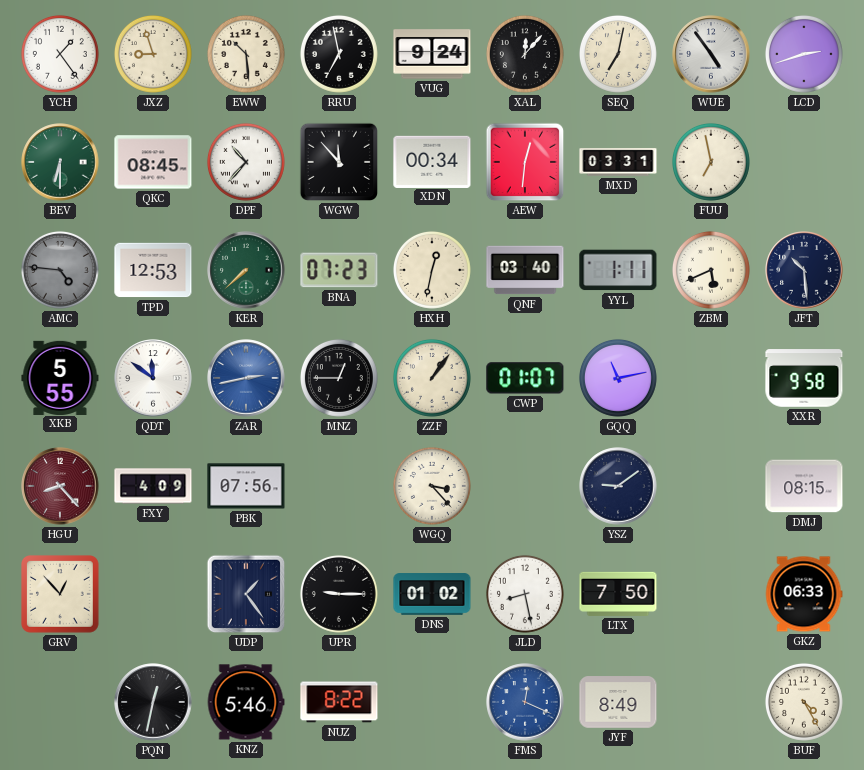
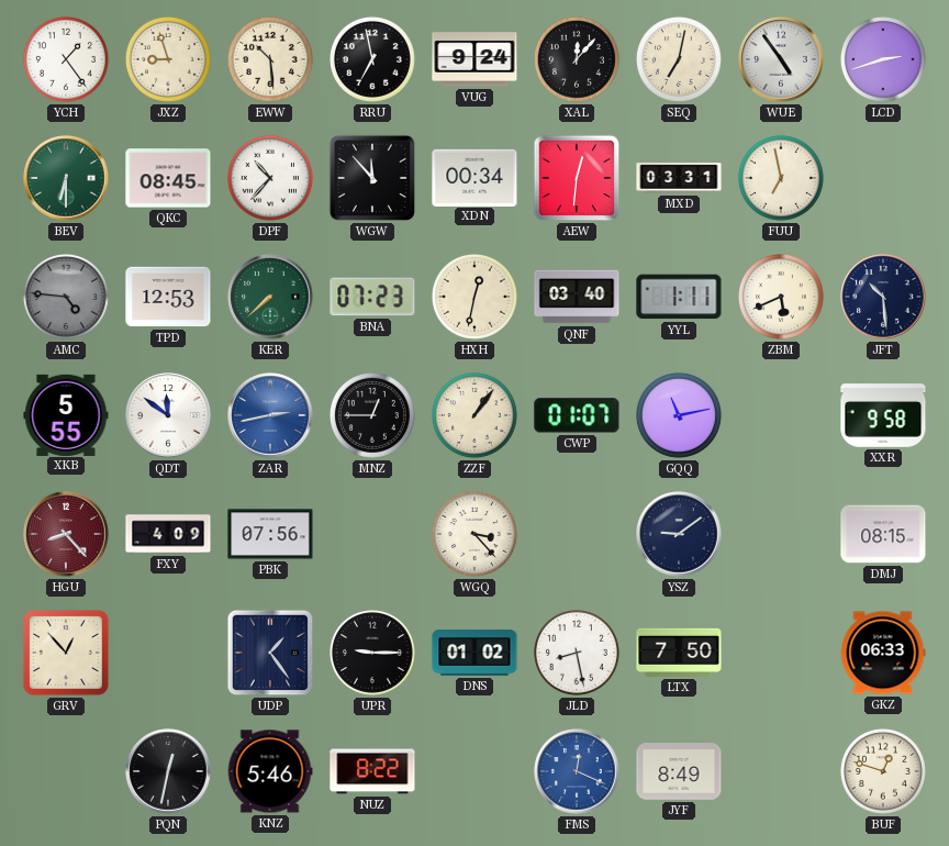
BUF: 4:25 -> 12:48 (883, 771)
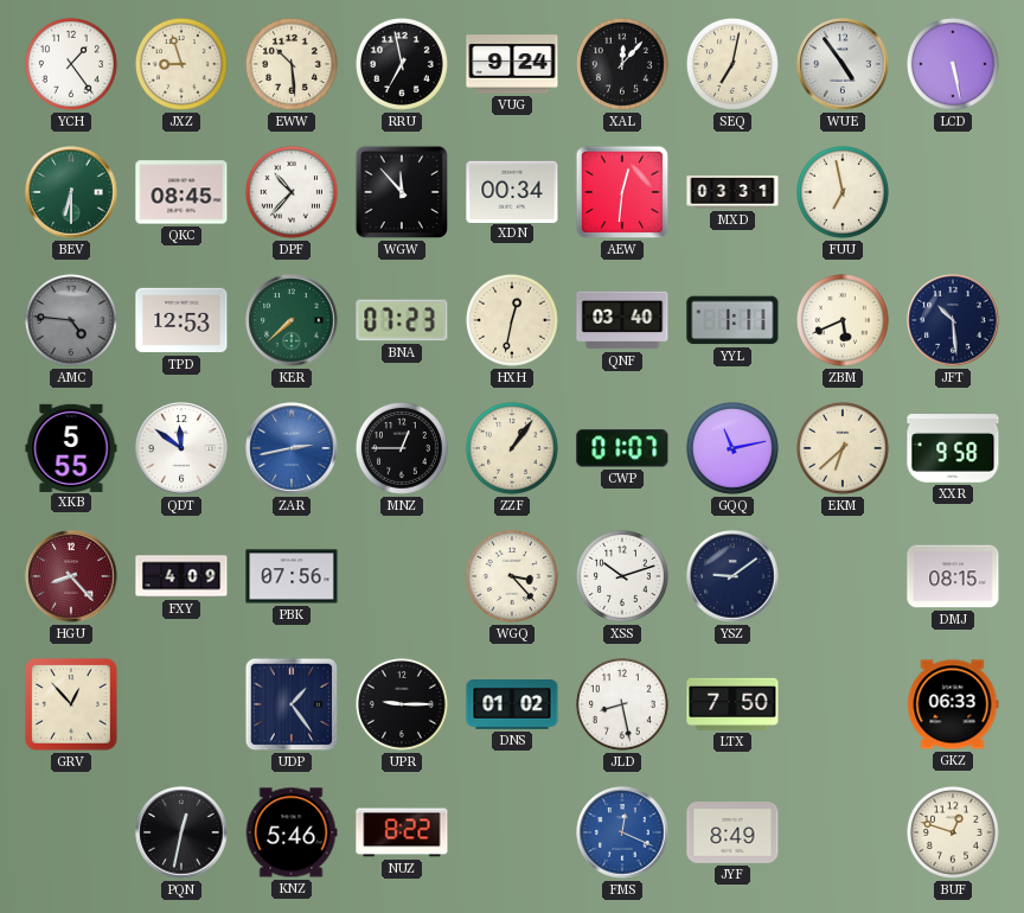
LCD: 2:42 -> 5:28 (953, 64)
EKM: none -> 6:38 (843, 448)
XSS: none -> 10:12 (622, 576)
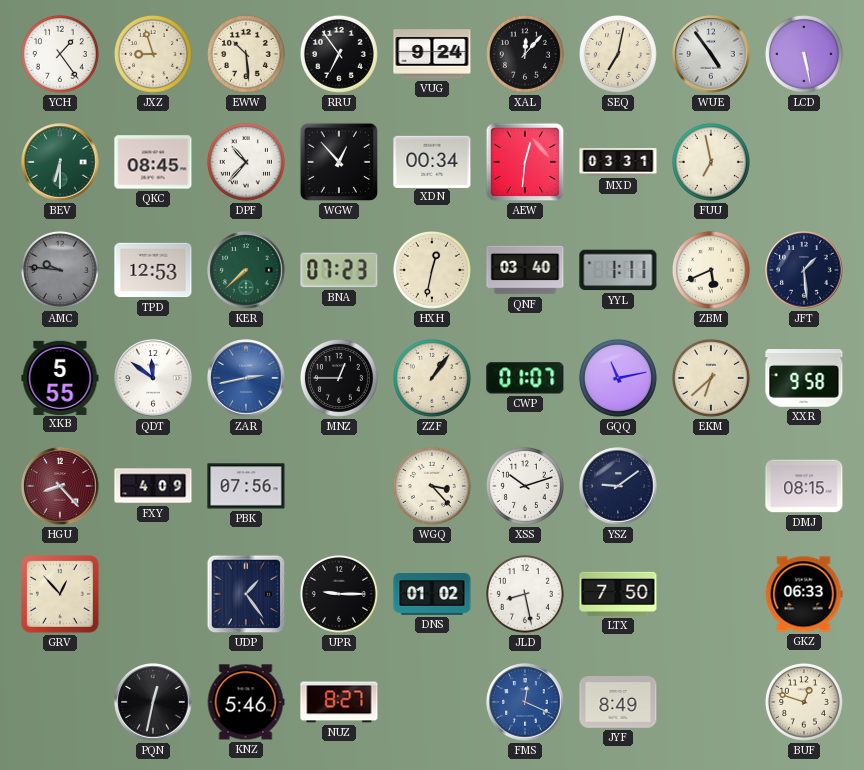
RRU: 6:58 -> 6:54 (339, 54)
WGW: 11:53 -> 12:53 (339, 162)
AMC: 4:46 -> 9:46 (60, 270)
JFT: 10:29 -> 1:29 (804, 270)
NUZ: 8:22 -> 8:27 (339, 702)
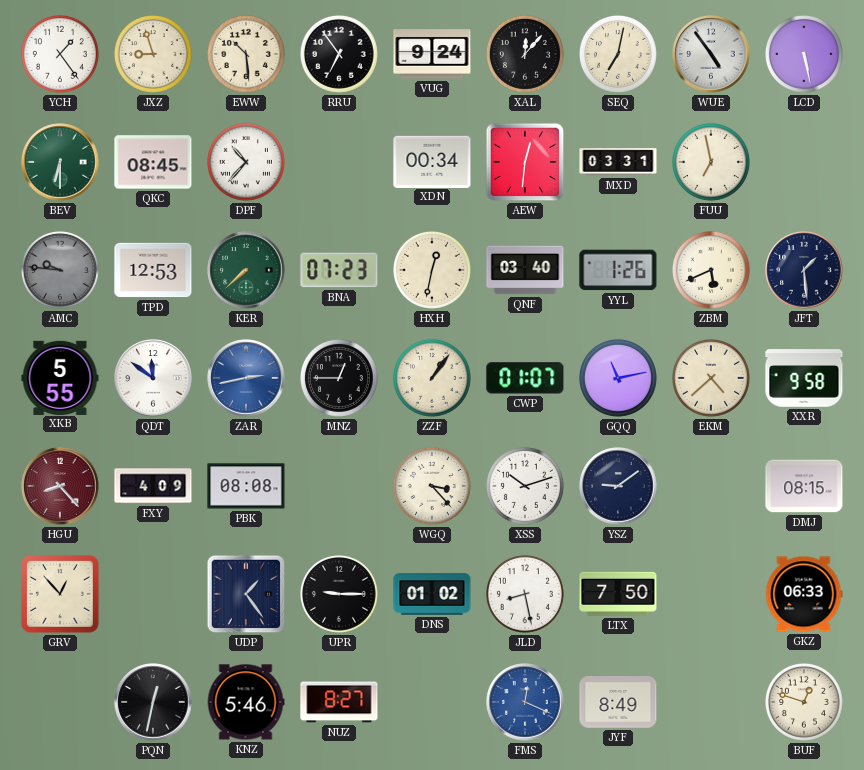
WGW: 12:53 -> none (339, 162)
YYL: 1:11 -> 1:26 (618, 270)
EKM: 6:38 -> 4:38 (711, 378)
PBK: 07:56 -> 08:08 (246, 486)
